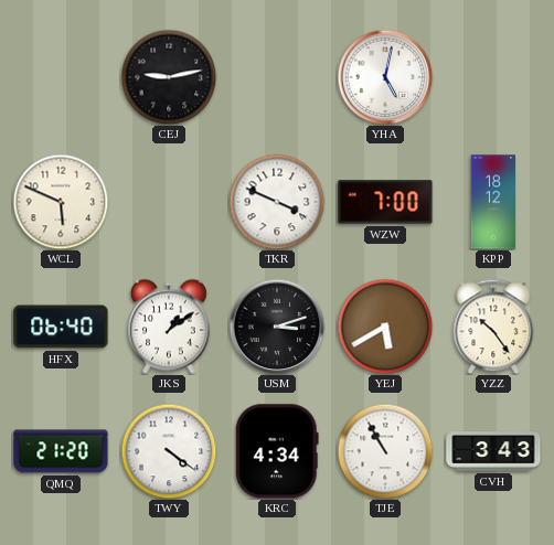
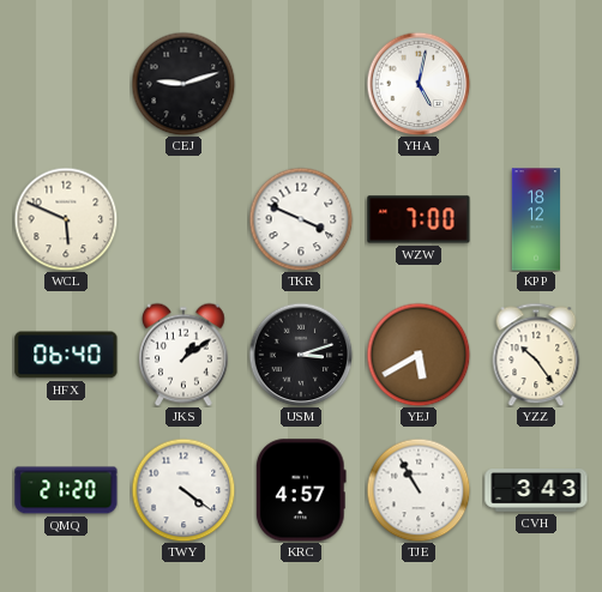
CEJ: 9:13 -> 9:12 (183, 84)
KRC: 4:34 -> 4:57 (301, 490)
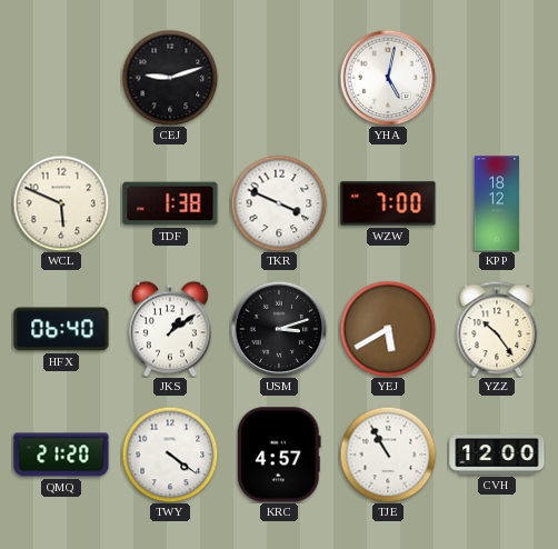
TDF: none -> 1:38 (170, 203)
CVH: 3:43 -> 12:00 (497, 455)
